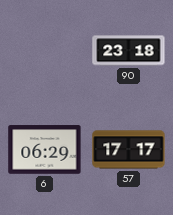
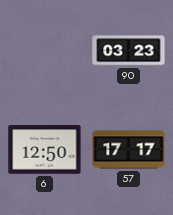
90: 23:18 -> 03:23 (129, 51)
6: 06:29 -> 12:50 (45, 150)
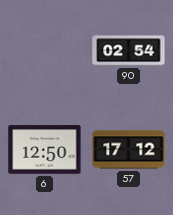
90: 03:23 -> 02:54 (129, 51)
57: 17:17 -> 17:12 (129, 150)
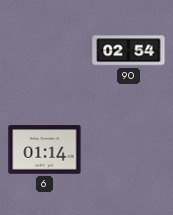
6: 12:50 -> 01:14 (45, 150)
57: 17:12 -> none (129, 150)
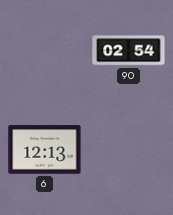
6: 01:14 -> 12:13 (45, 150)
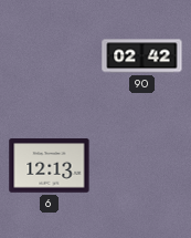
90: 02:54 -> 02:42 (142, 56)
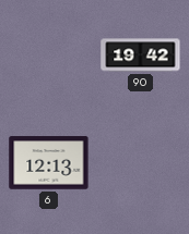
90: 02:42 -> 19:42 (141, 56)
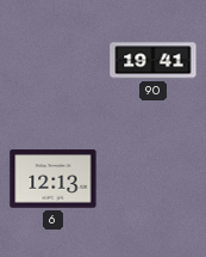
90: 19:42 -> 19:41 (154, 61)
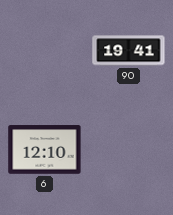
6: 12:13 -> 12:10 (45, 150)
